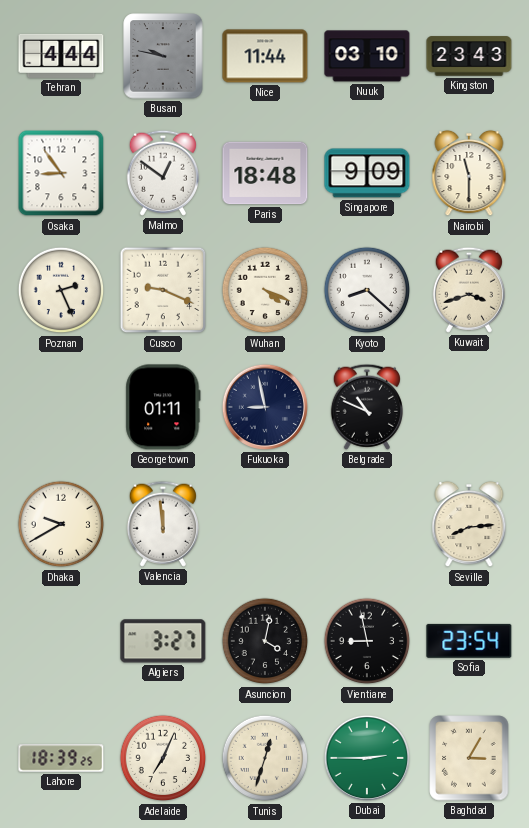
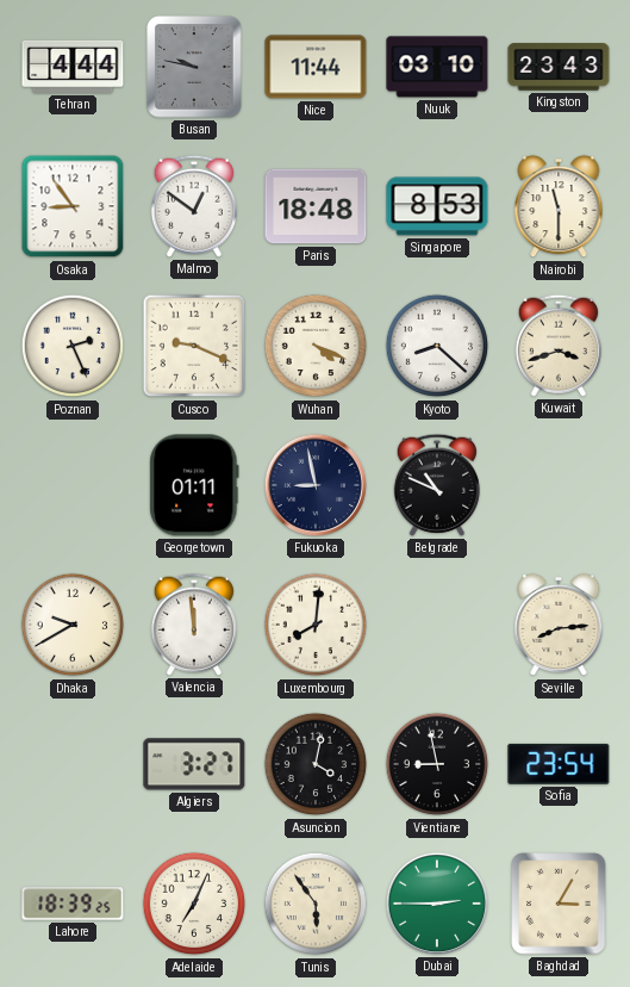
Singapore: 9:09 -> 8:53 (437, 206)
Luxembourg: none -> 8:01 (316, 625)
Tunis: 12:33 -> 5:54 (316, 904)
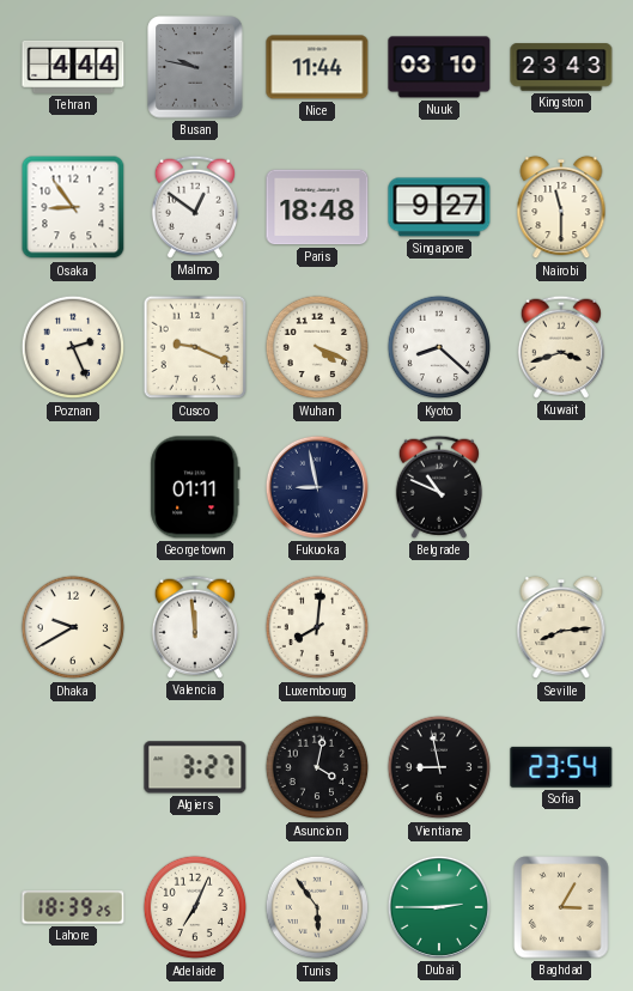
Singapore: 8:53 -> 9:27 (439, 207)
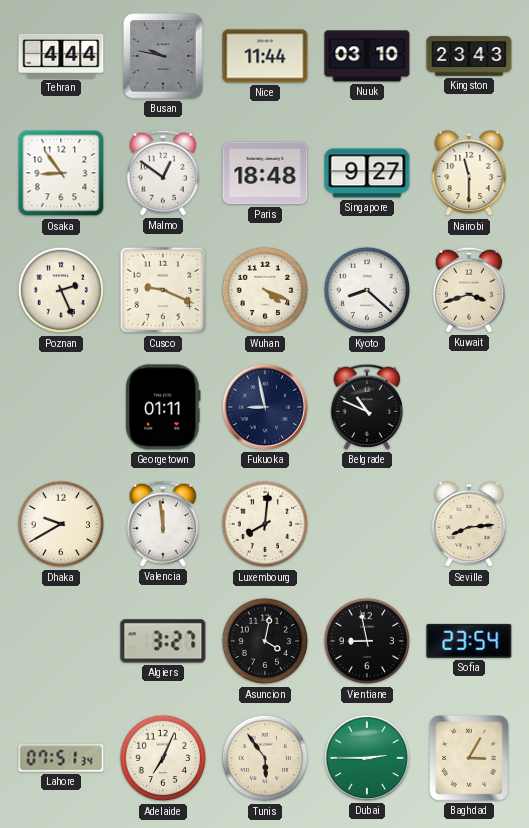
Lahore: 18:39 -> 07:51 (61, 758)
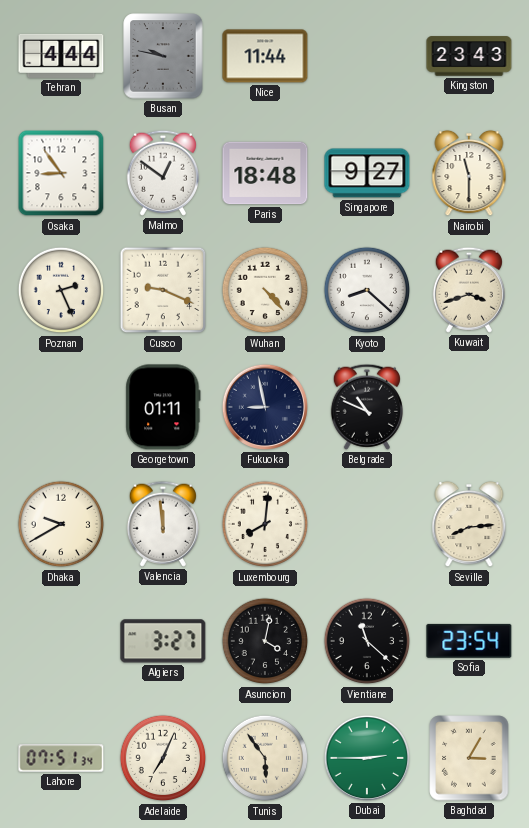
Nuuk: 03:10 -> none (367, 56)
Wuhan: 4:19 -> 4:23 (265, 290)
Vientiane: 8:58 -> 11:22 (367, 641)
